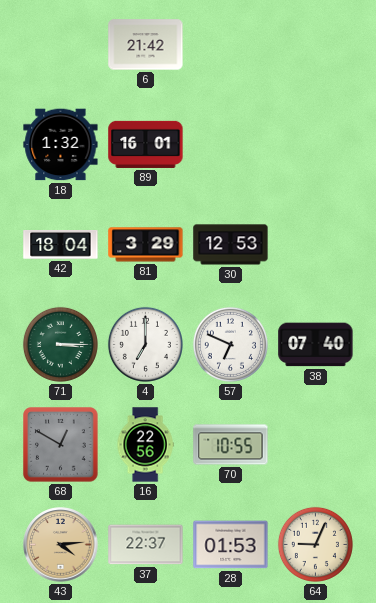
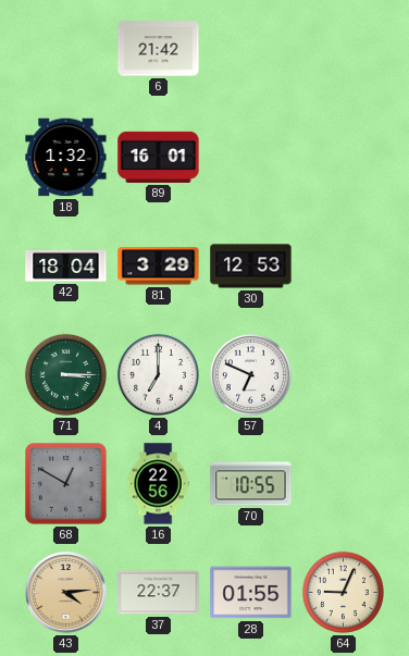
38: 07:40 -> none (316, 345)
28: 01:53 -> 01:55 (251, 593)
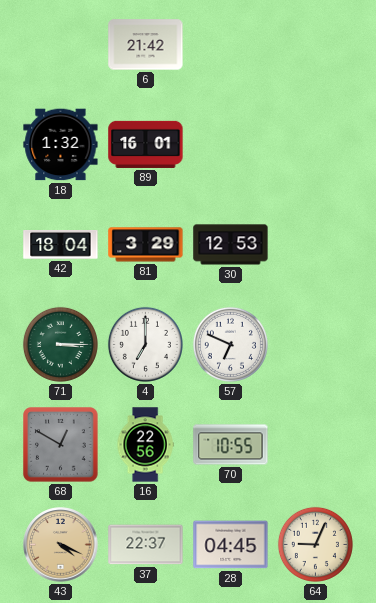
43: 4:14 -> 4:19 (61, 545)
28: 01:55 -> 04:45 (231, 545)
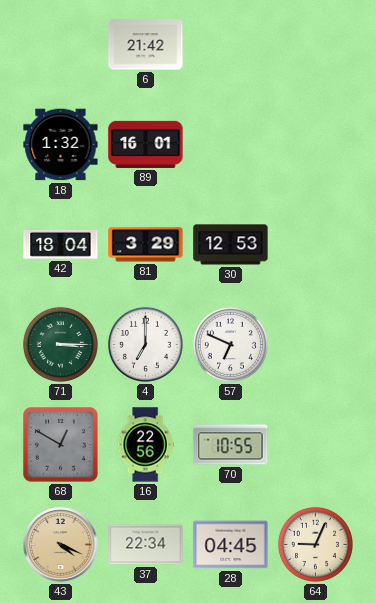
37: 22:37 -> 22:34 (146, 545)
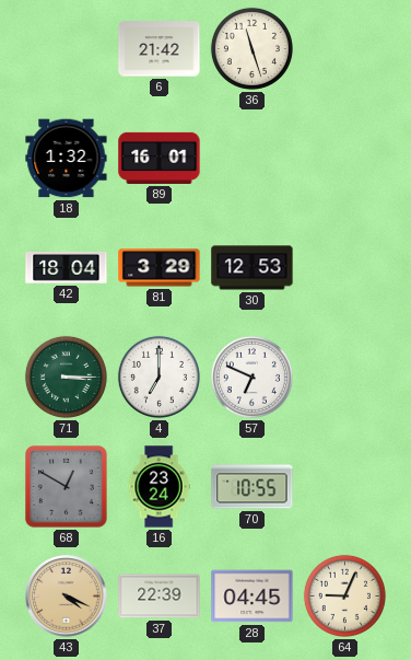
36: none -> 11:27 (251, 48)
16: 22:56 -> 23:24 (158, 487)
37: 22:34 -> 22:39 (160, 597)
